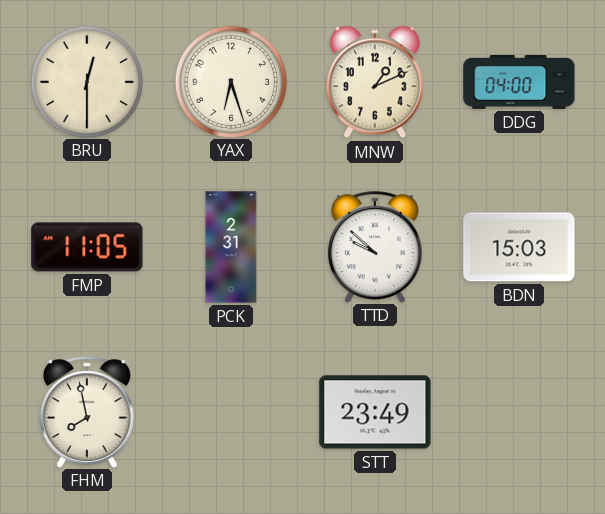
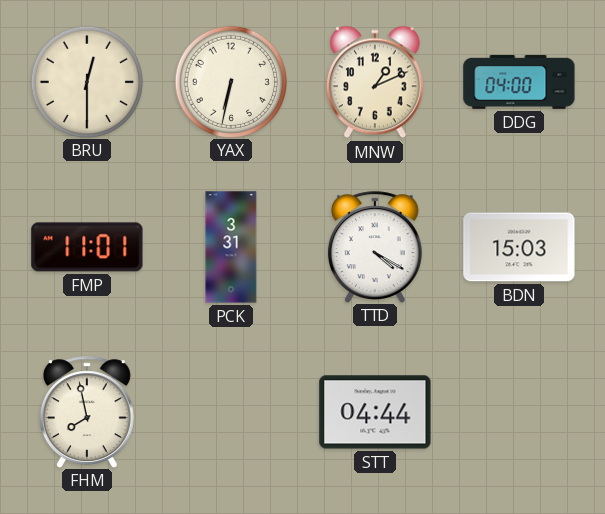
YAX: 6:27 -> 6:32 (230, 81)
FMP: 11:05 -> 11:01 (87, 247)
PCK: 2:31 -> 3:31 (231, 247)
TTD: 9:52 -> 4:20 (375, 247)
STT: 23:49 -> 04:44 (375, 412)
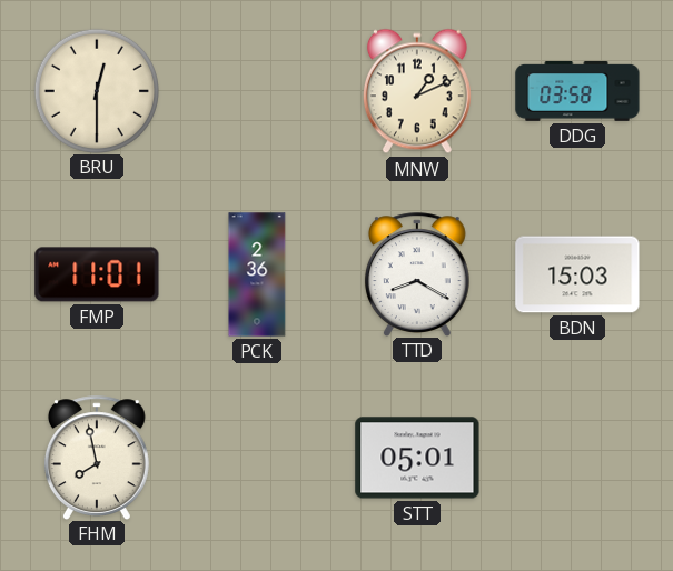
YAX: 6:32 -> none (230, 81)
DDG: 04:00 -> 03:58 (577, 91)
PCK: 3:31 -> 2:36 (257, 274)
TTD: 4:20 -> 8:20 (417, 274)
STT: 04:44 -> 05:01 (417, 458)
